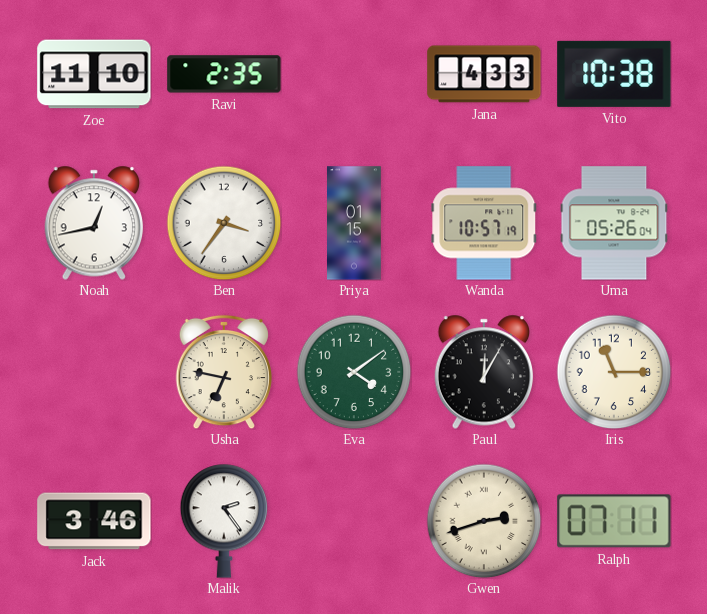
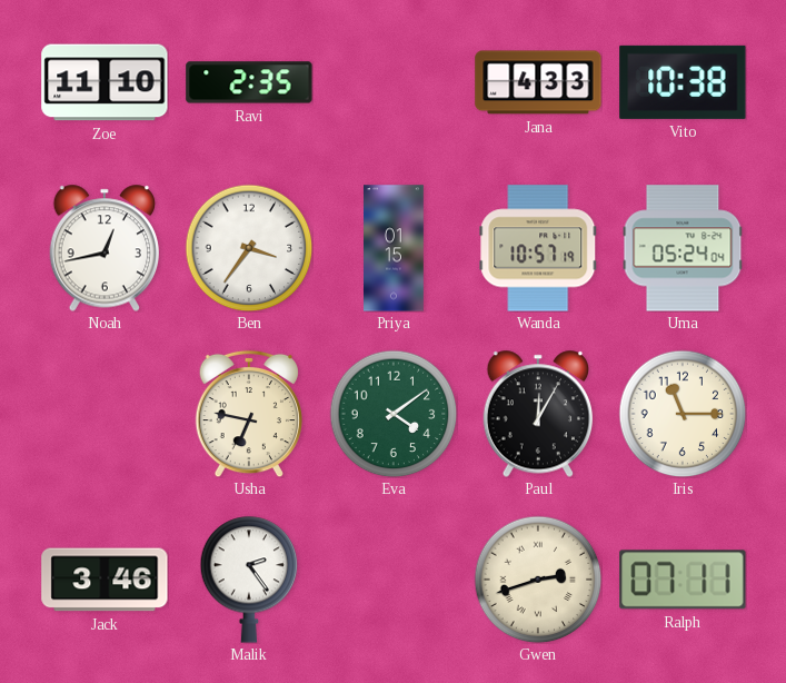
Uma: 05:26 -> 05:24 (683, 248)
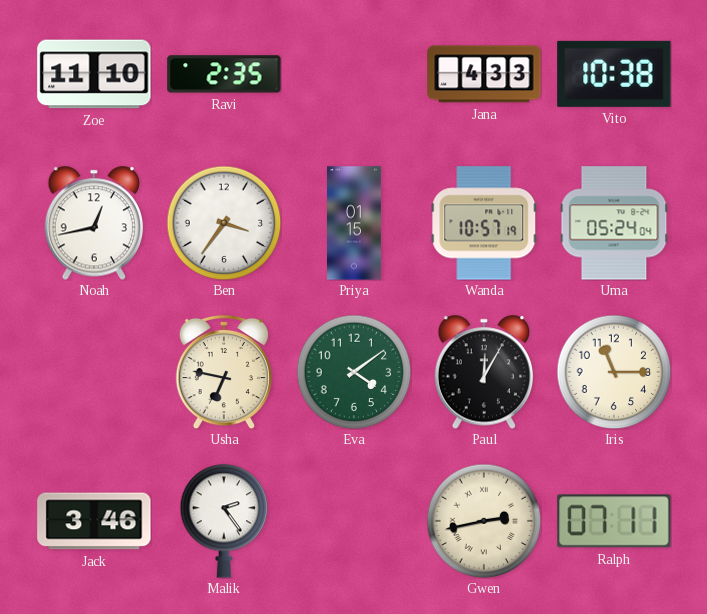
Gwen: 2:42 -> 2:43 (484, 521)
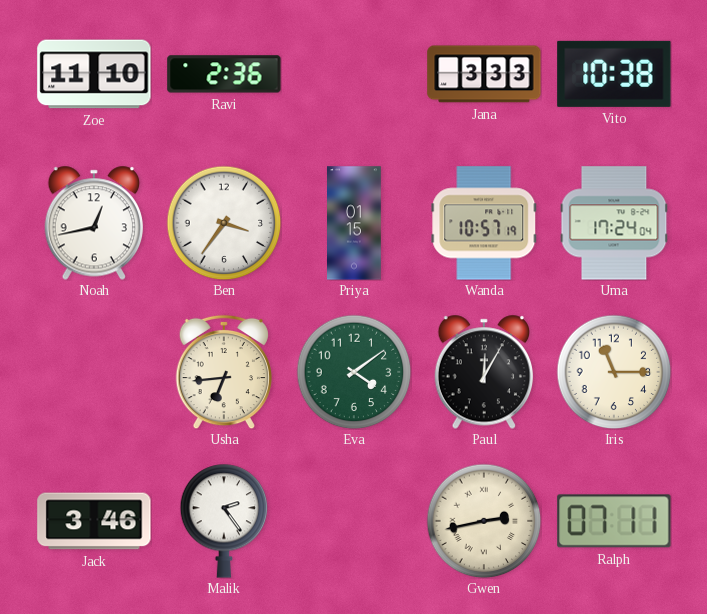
Ravi: 2:35 -> 2:36 (224, 74)
Jana: 4:33 -> 3:33 (484, 74)
Uma: 05:24 -> 17:24 (614, 223)
Usha: 6:47 -> 6:44 (223, 372)
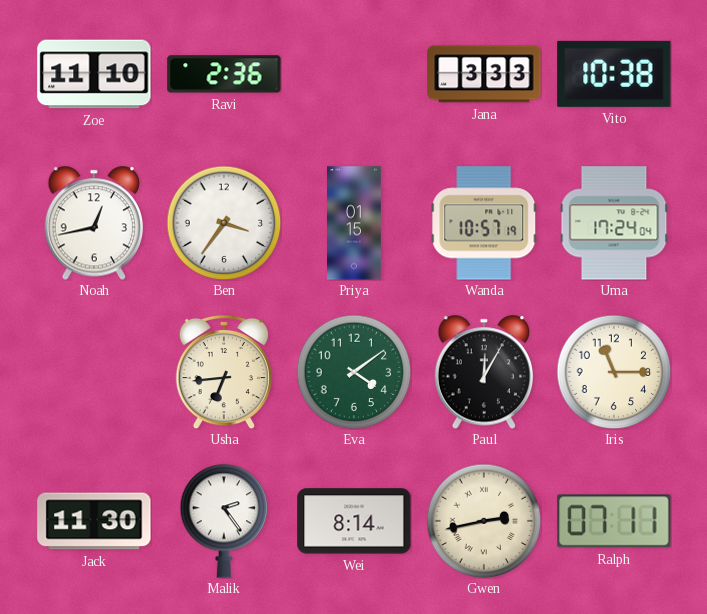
Jack: 3:46 -> 11:30 (94, 521)
Wei: none -> 8:14 (354, 521)
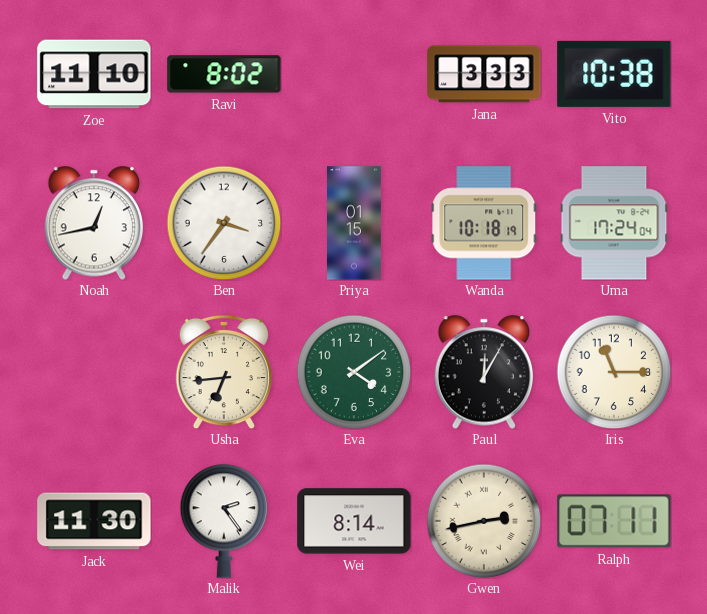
Ravi: 2:36 -> 8:02 (224, 74)
Wanda: 10:57 -> 10:18 (484, 223)
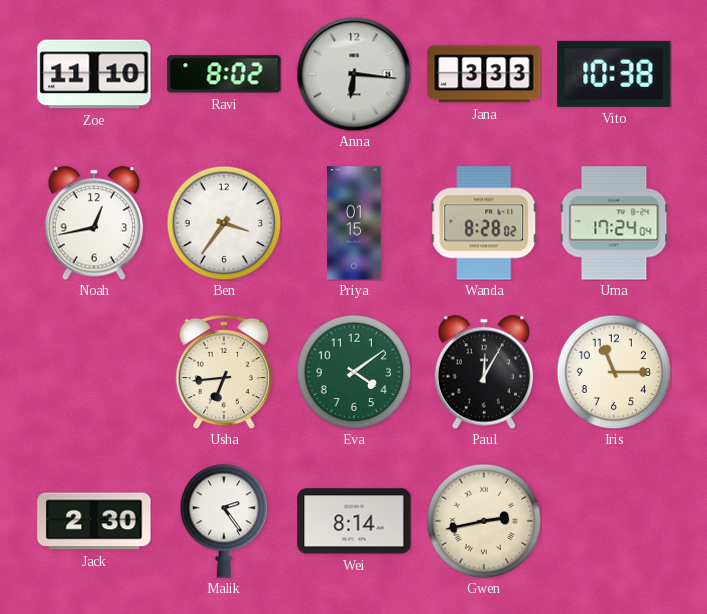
Anna: none -> 6:16 (354, 74)
Wanda: 10:18 -> 8:28 (484, 223)
Jack: 11:30 -> 2:30 (94, 521)
Ralph: 07:11 -> none (614, 521)
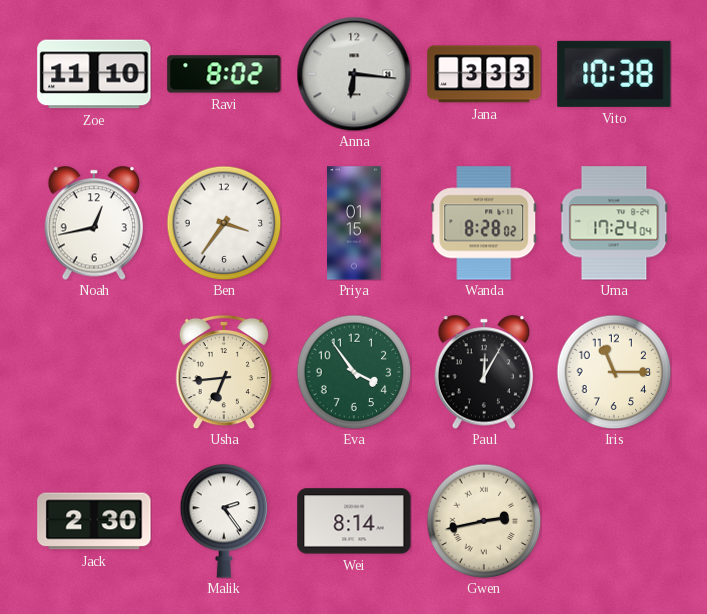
Eva: 4:09 -> 3:54 (354, 372)
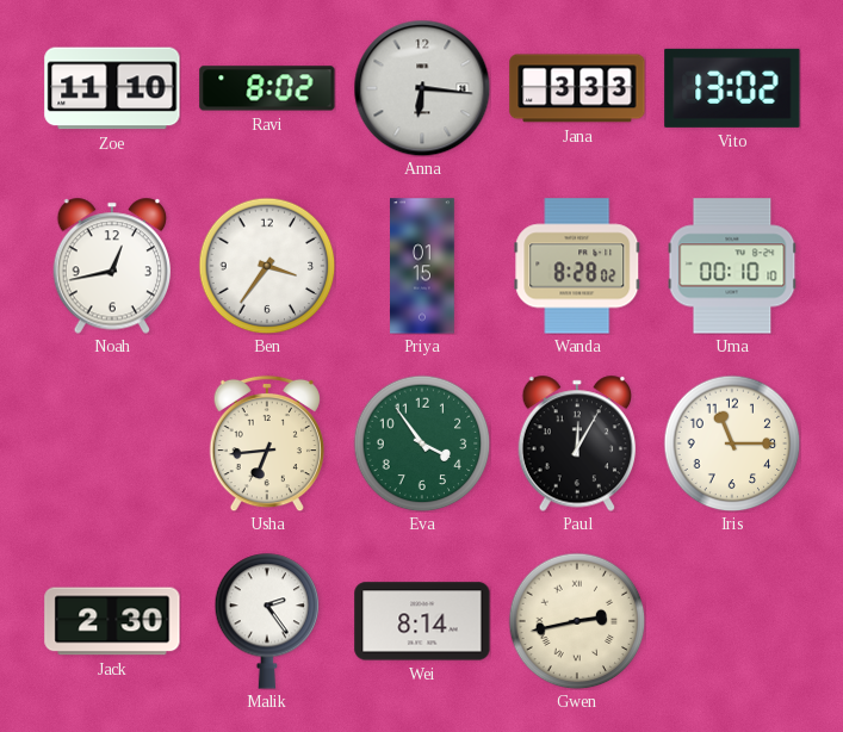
Vito: 10:38 -> 13:02 (732, 88)
Uma: 17:24 -> 00:10 (732, 266)
